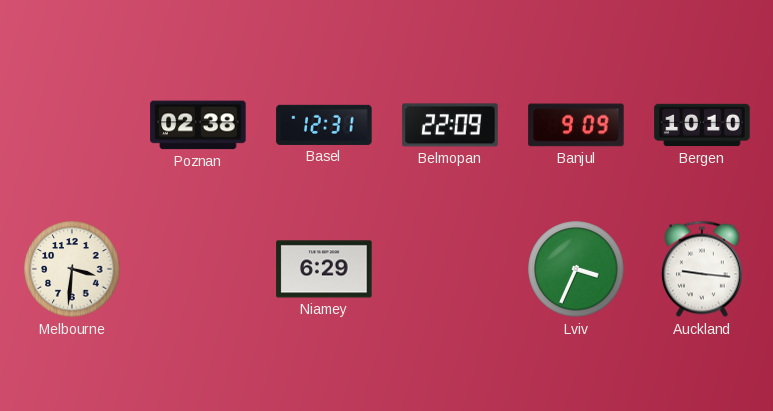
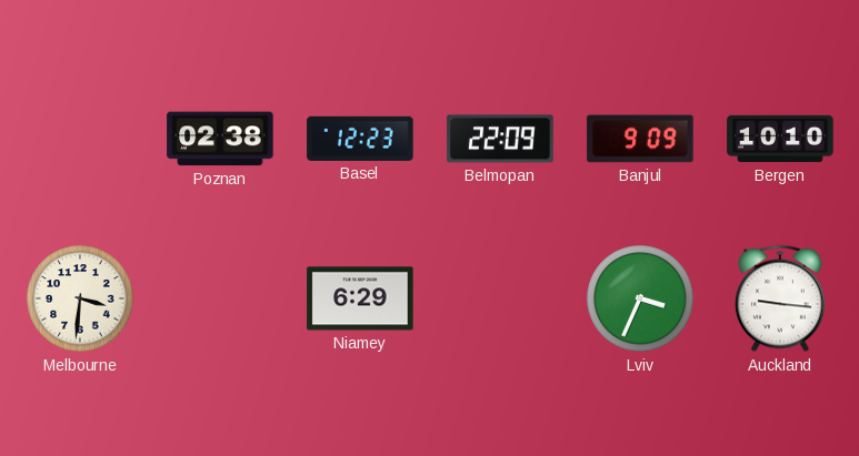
Basel: 12:31 -> 12:23 (360, 139)
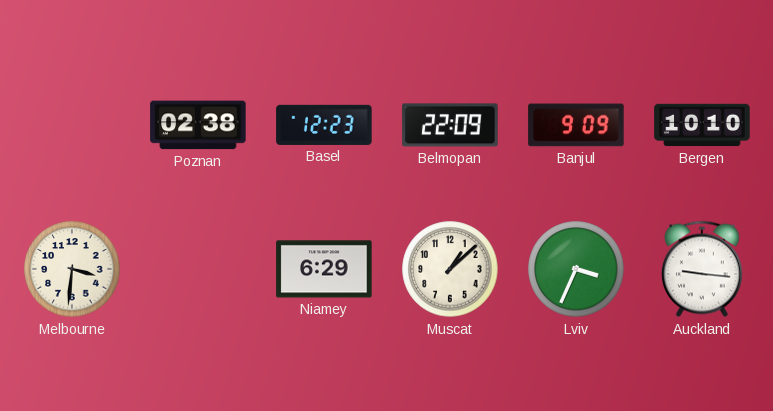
Muscat: none -> 1:08 (450, 269)
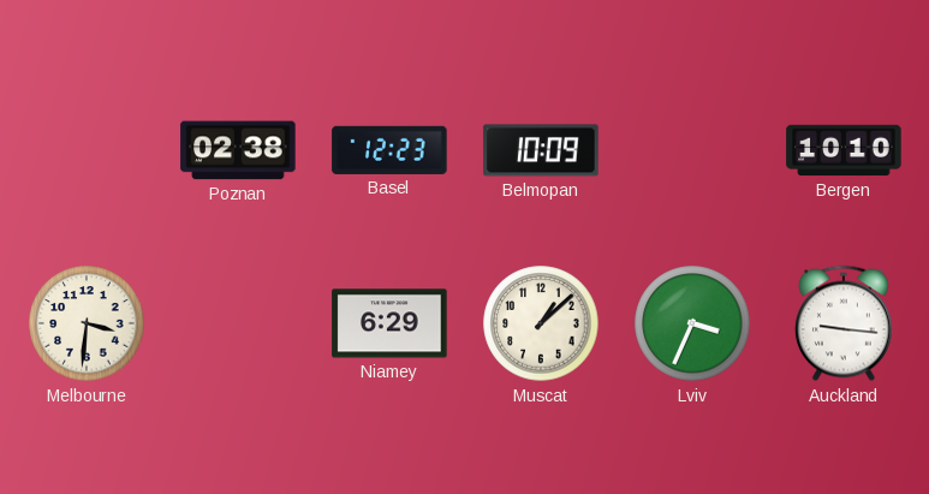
Belmopan: 22:09 -> 10:09 (541, 150)
Banjul: 9:09 -> none (576, 125)
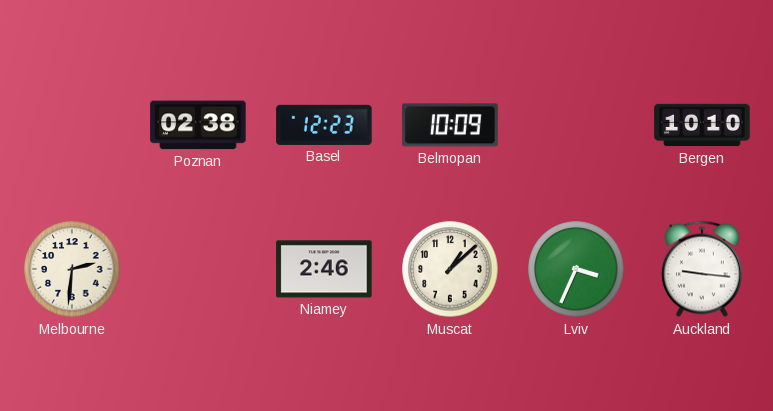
Melbourne: 3:31 -> 2:31 (72, 269)
Niamey: 6:29 -> 2:46 (324, 269)
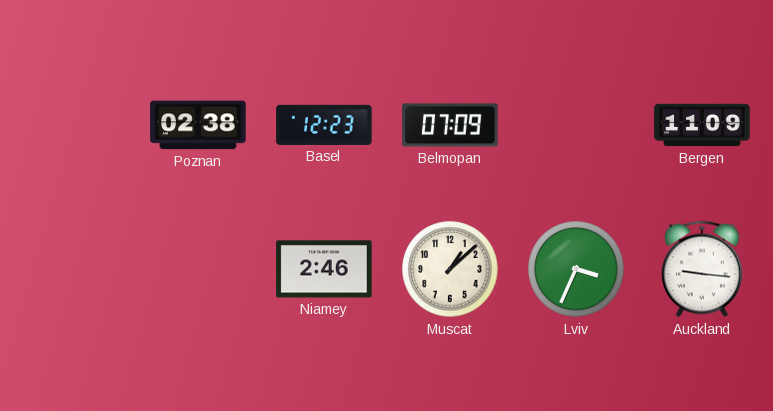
Belmopan: 10:09 -> 07:09 (450, 125)
Bergen: 10:10 -> 11:09 (702, 125)
Melbourne: 2:31 -> none (72, 269)
